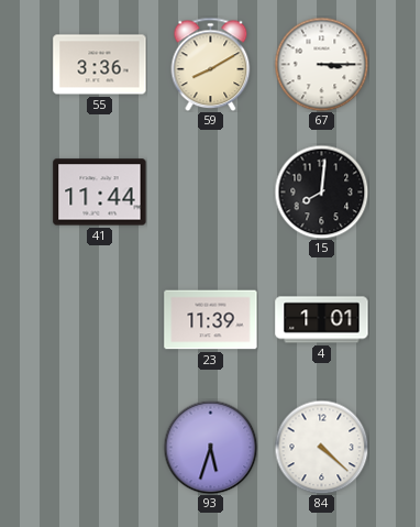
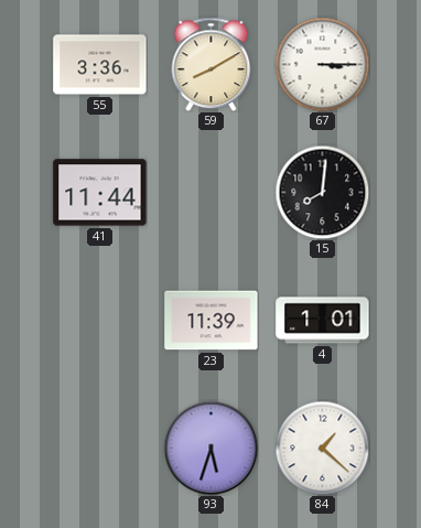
84: 4:22 -> 1:22 (322, 448)
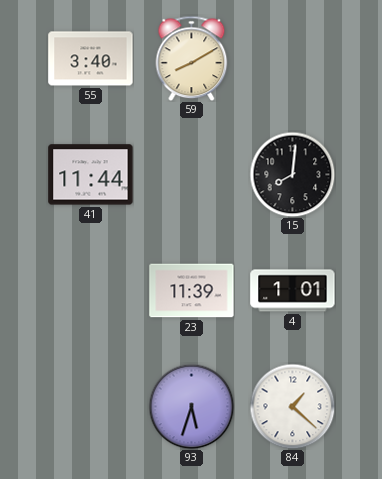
55: 3:36 -> 3:40 (91, 59)
67: 3:15 -> none (322, 64)
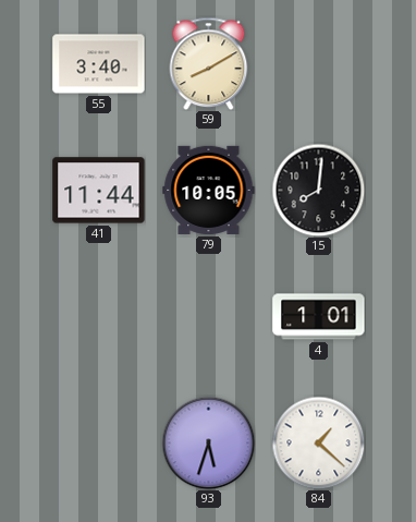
79: none -> 10:05 (209, 190)
23: 11:39 -> none (192, 291)
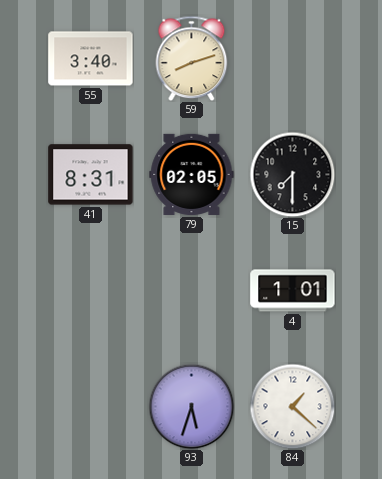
59: 8:10 -> 8:12 (192, 58)
41: 11:44 -> 8:31 (91, 175)
79: 10:05 -> 02:05 (192, 174)
15: 8:01 -> 7:30 (292, 174)
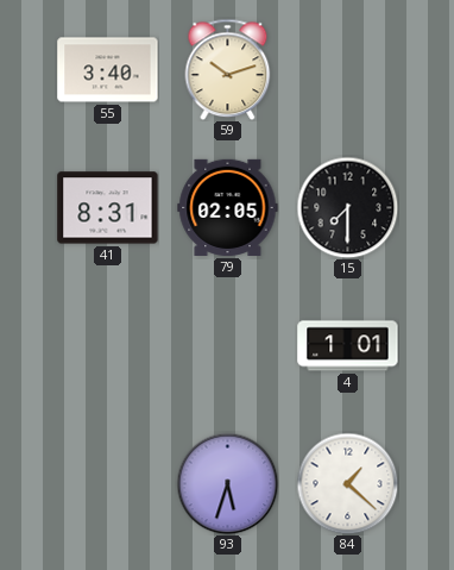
59: 8:12 -> 10:12 (228, 69)
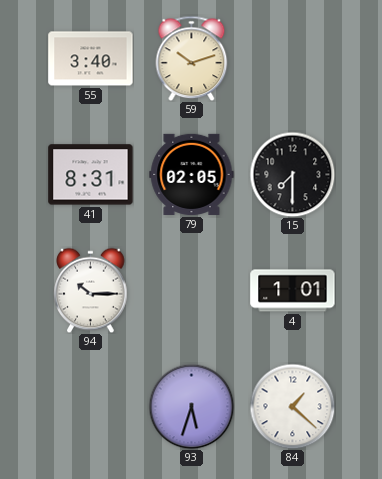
94: none -> 10:15 (91, 290)
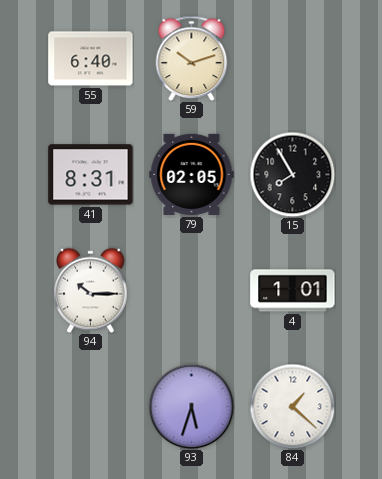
55: 3:40 -> 6:40 (91, 59)
15: 7:30 -> 7:55 (292, 174)
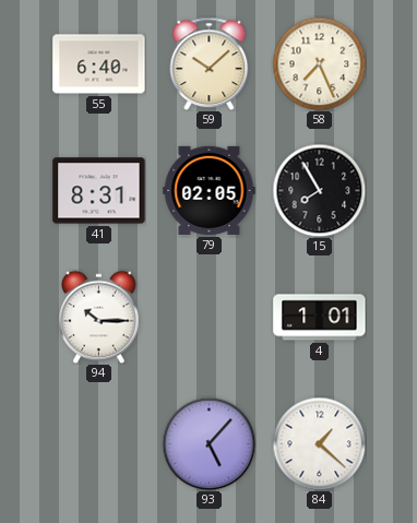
59: 10:12 -> 10:08 (210, 63)
58: none -> 7:26 (319, 63)
93: 5:33 -> 5:07 (208, 443)
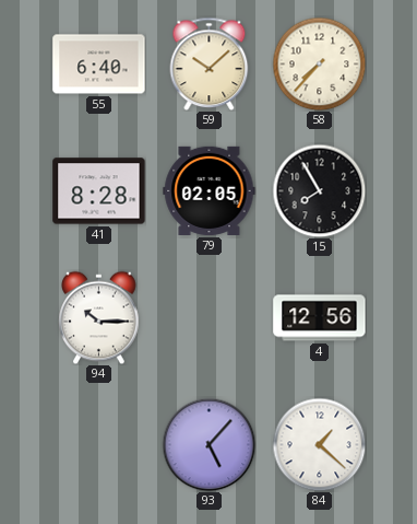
58: 7:26 -> 7:37 (319, 63)
41: 8:31 -> 8:28 (99, 191)
4: 1:01 -> 12:56 (320, 318)
